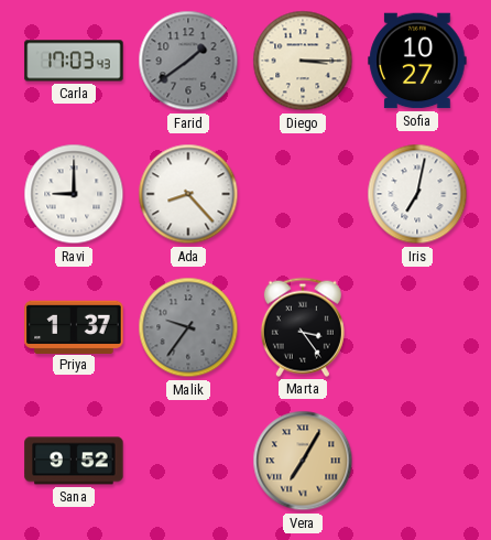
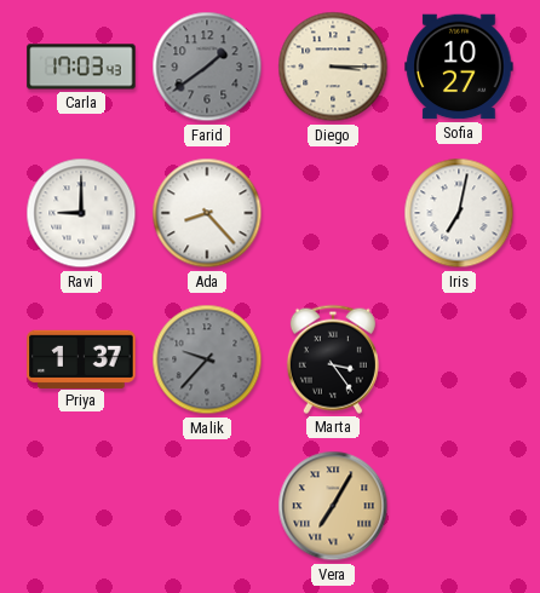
Malik: 9:36 -> 9:37 (207, 359)
Sana: 9:52 -> none (74, 461)
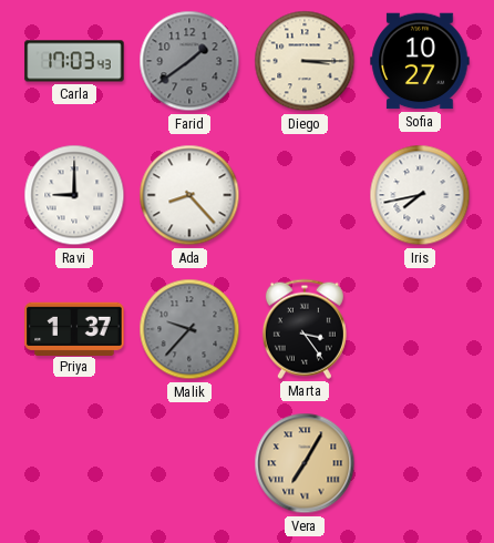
Iris: 7:02 -> 7:43 (420, 195)
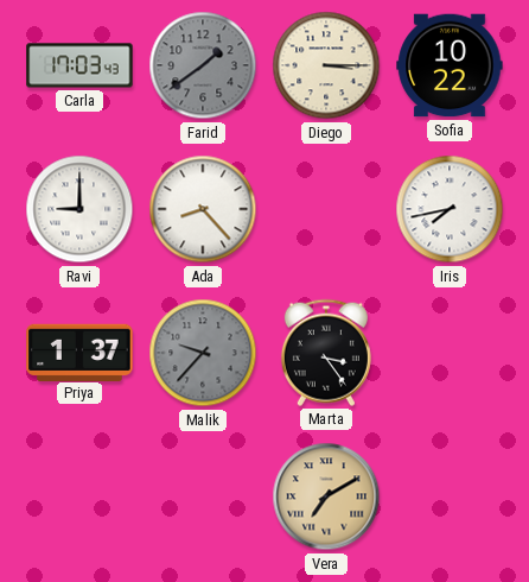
Sofia: 10:27 -> 10:22 (450, 65)
Vera: 7:05 -> 7:10 (326, 496)
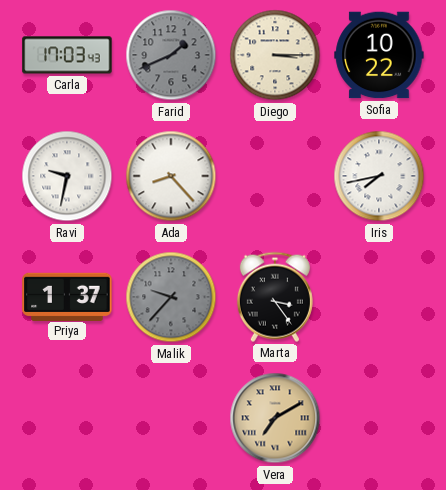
Farid: 1:39 -> 1:41 (171, 55)
Ravi: 9:00 -> 9:32 (67, 176)
